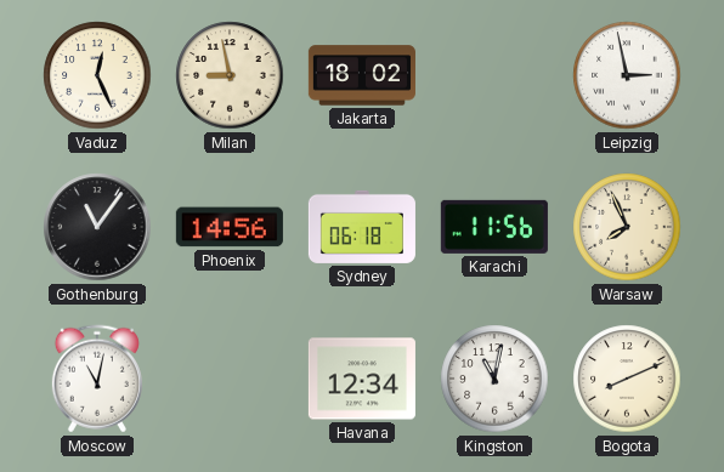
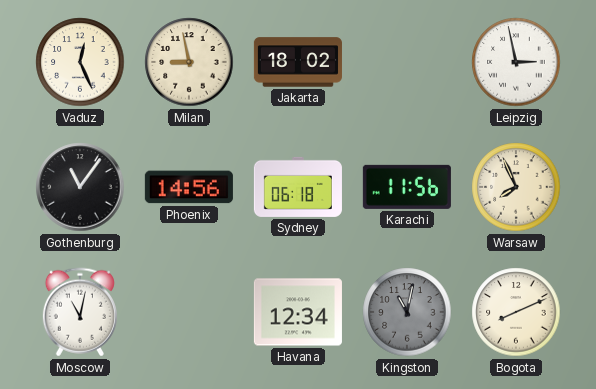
Kingston dial: white -> grey (407, 312)
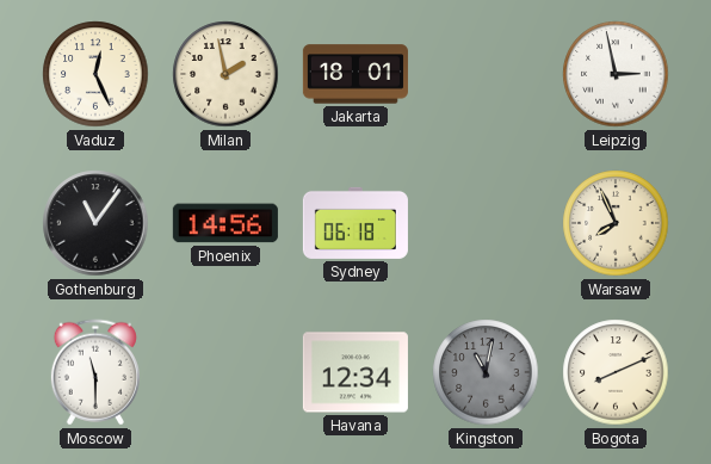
Milan: 8:58 -> 1:58 (225, 74)
Jakarta: 18:02 -> 18:01 (355, 74)
Karachi: 11:56 -> none (407, 187)
Moscow: 11:02 -> 11:30 (95, 372)
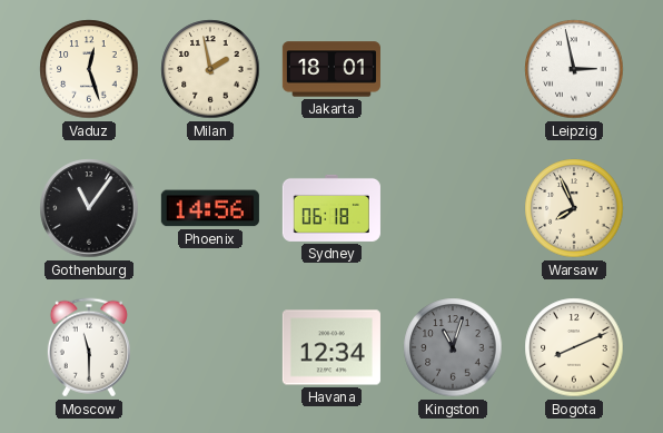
Vaduz: 12:26 -> 12:27 (89, 69)
Kingston: 11:02 -> 11:03 (453, 347)
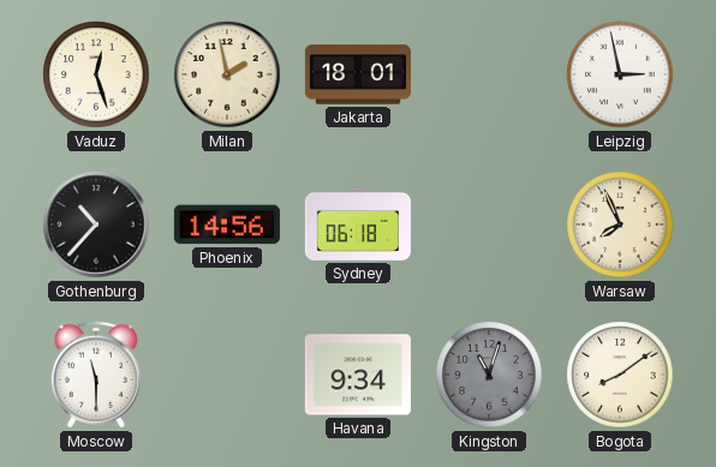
Gothenburg: 11:06 -> 10:37 (96, 224)
Havana: 12:34 -> 9:34 (358, 375)
Bogota: 8:11 -> 8:09 (620, 375)
